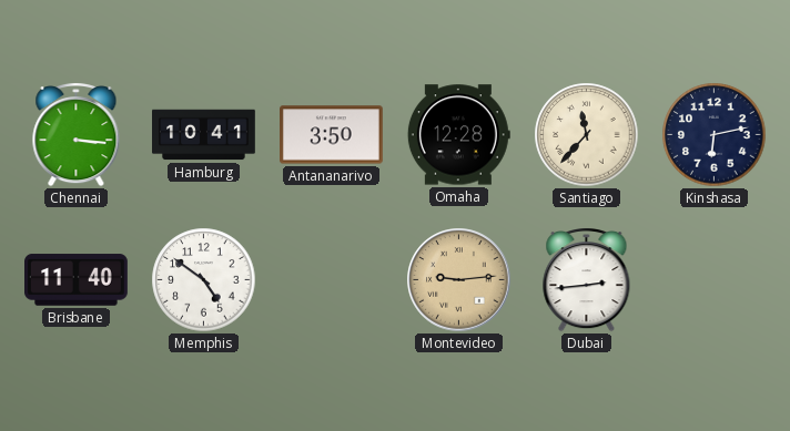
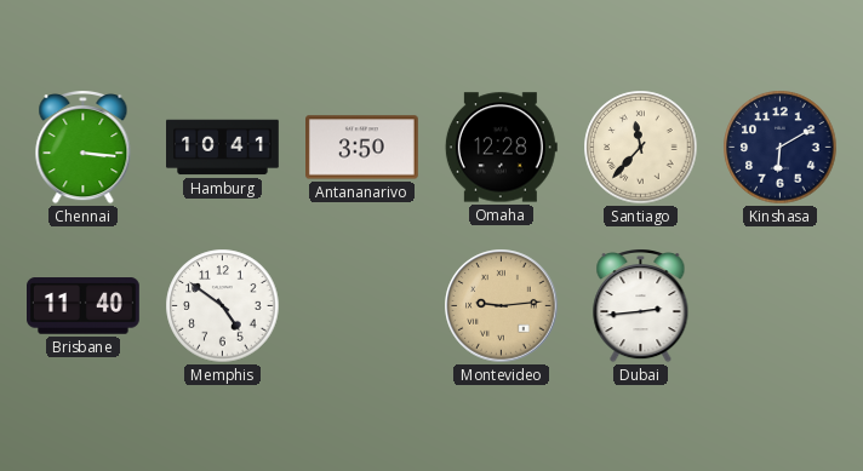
Kinshasa: 6:13 -> 6:10 (781, 148)
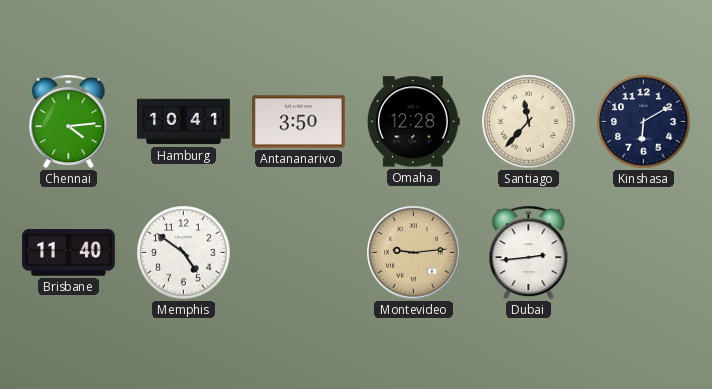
Chennai: 3:16 -> 4:14 (69, 122)
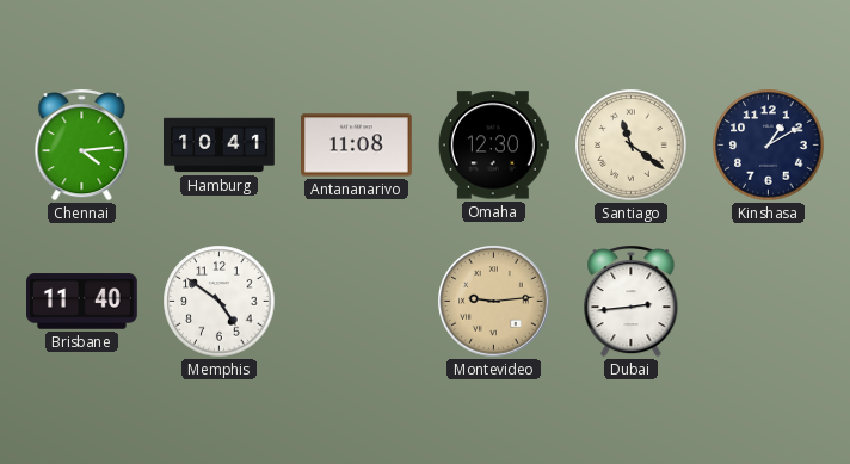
Antananarivo: 3:50 -> 11:08 (357, 146)
Omaha: 12:28 -> 12:30 (493, 146)
Santiago: 11:37 -> 11:21 (632, 146)
Kinshasa: 6:10 -> 1:10 (769, 146)
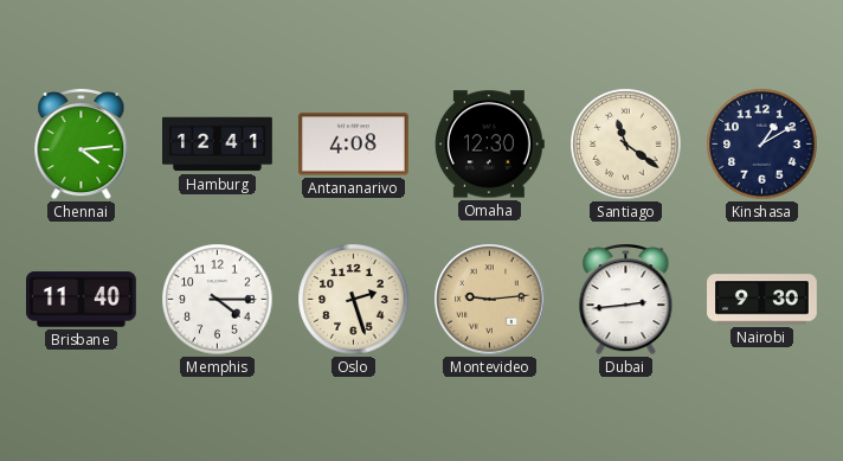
Hamburg: 10:41 -> 12:41 (218, 145)
Antananarivo: 11:08 -> 4:08 (354, 145)
Memphis: 4:51 -> 4:15 (218, 300)
Oslo: none -> 2:27 (354, 300)
Nairobi: none -> 9:30 (762, 300)
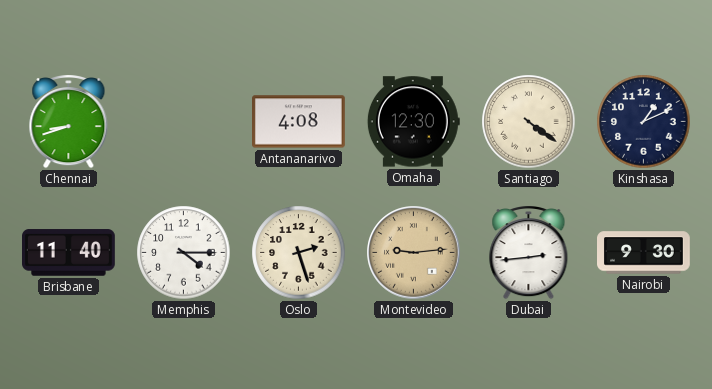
Chennai: 4:14 -> 8:42 (69, 122)
Hamburg: 12:41 -> none (218, 145)
Santiago: 11:21 -> 4:21 (529, 122)
Kinshasa: 1:10 -> 1:11 (644, 122)
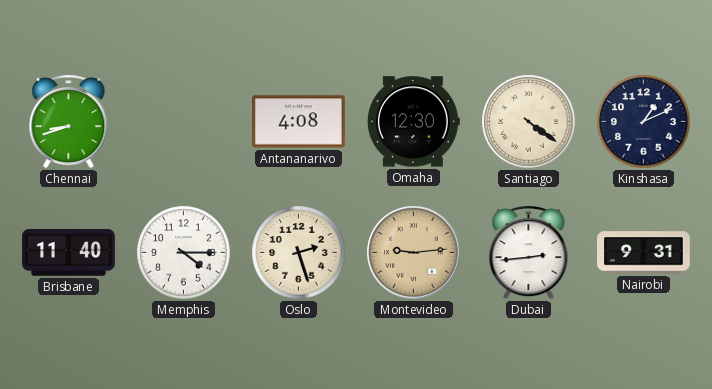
Nairobi: 9:30 -> 9:31 (644, 253)
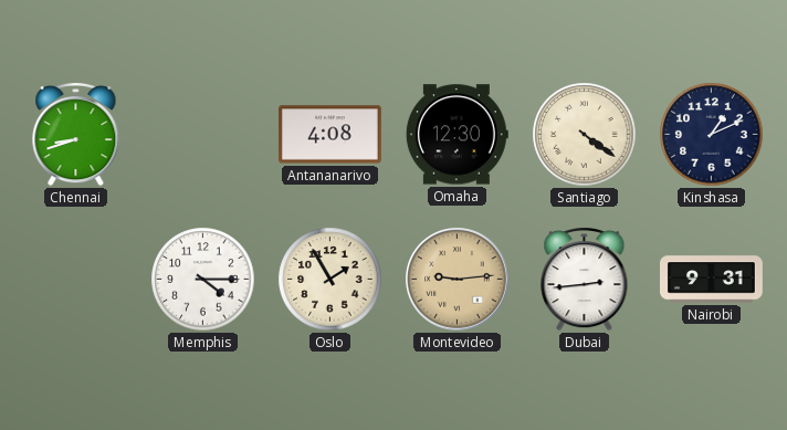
Brisbane: 11:40 -> none (69, 253)
Oslo: 2:27 -> 1:55 (330, 280)
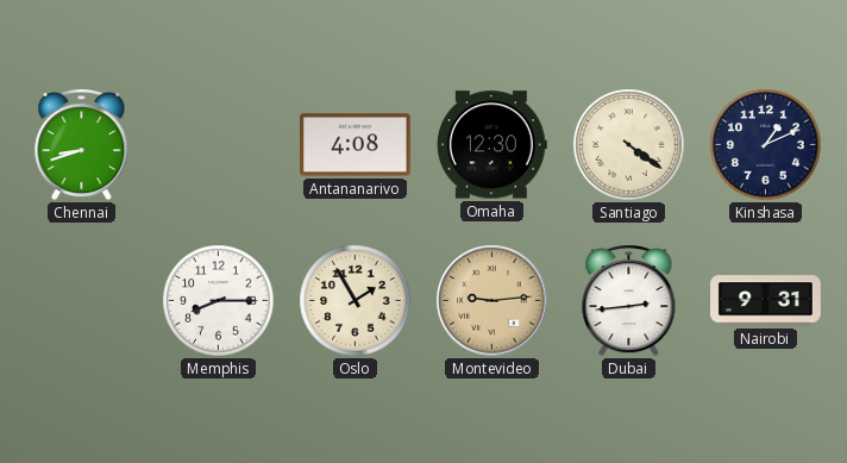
Memphis: 4:15 -> 8:15 (219, 301)
